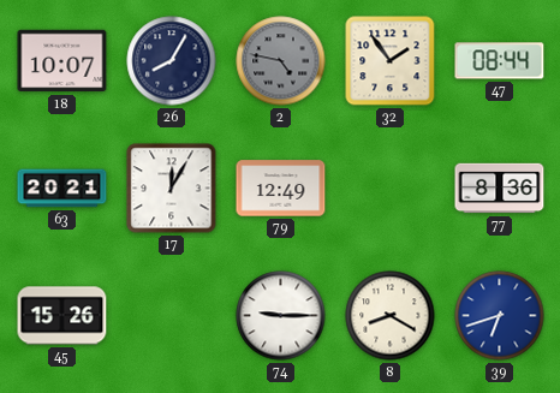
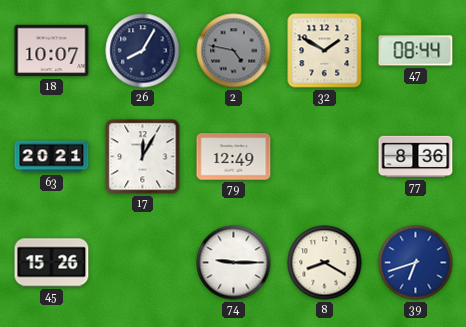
32: 1:54 -> 1:50 (325, 51)
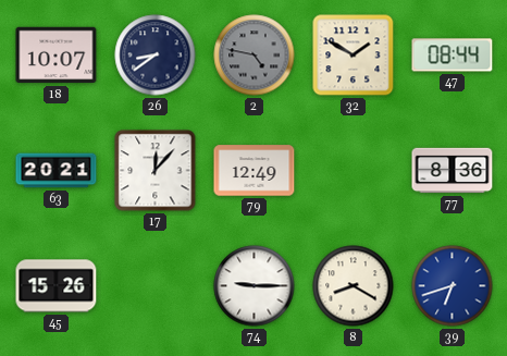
26: 8:05 -> 8:39 (156, 56)
17: 12:05 -> 12:07 (156, 171)
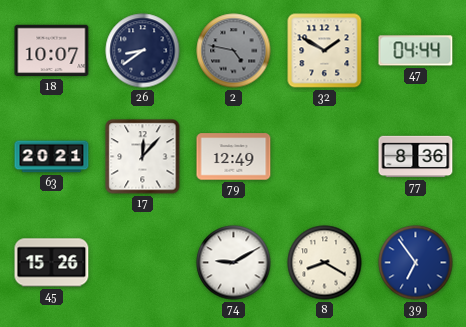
47: 08:44 -> 04:44 (416, 51)
74: 9:15 -> 9:10 (234, 263)
39: 6:42 -> 6:54 (416, 263)
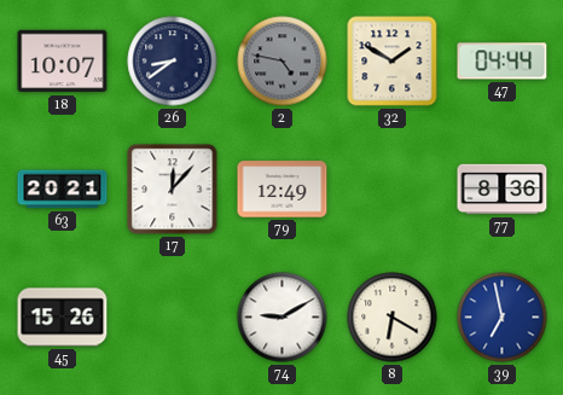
8: 8:20 -> 6:20 (393, 318)
39: 6:54 -> 6:58 (503, 318)
